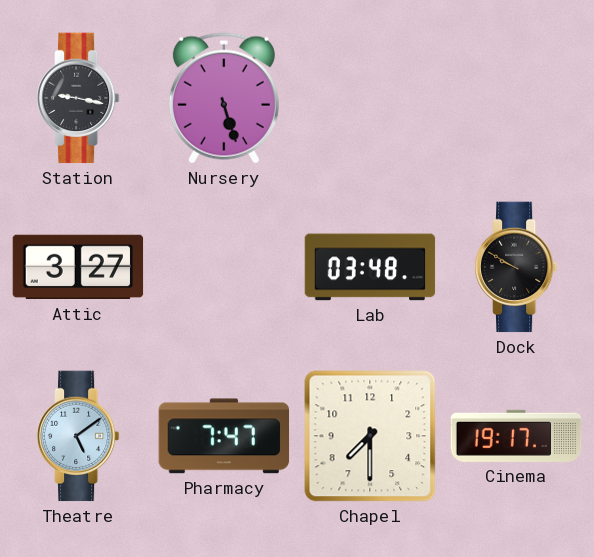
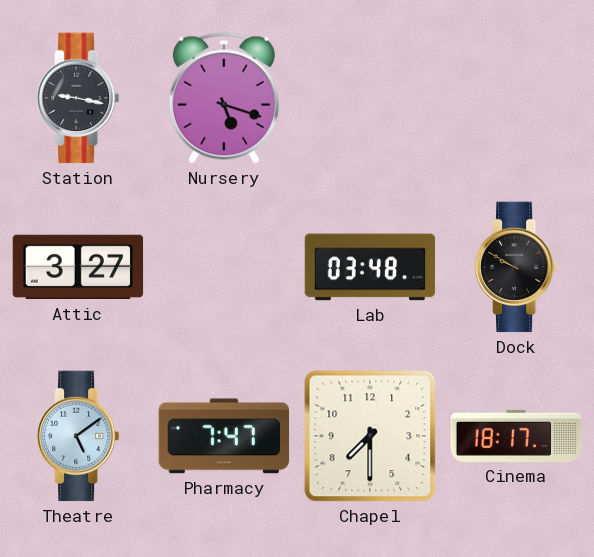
Nursery: 5:27 -> 5:18 (224, 98)
Cinema: 19:17 -> 18:17 (516, 436)
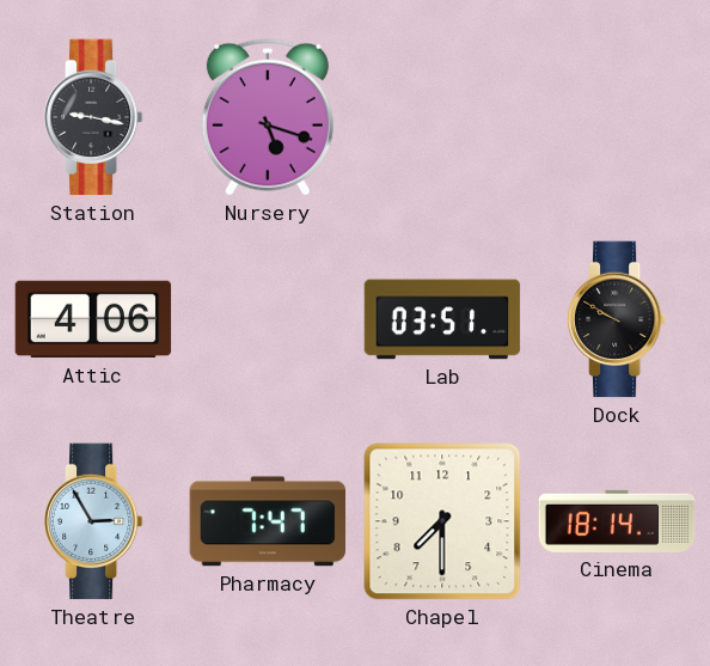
Attic: 3:27 -> 4:06 (93, 319)
Lab: 03:48 -> 03:51 (442, 319)
Theatre: 5:09 -> 2:55 (93, 521)
Cinema: 18:17 -> 18:14 (617, 521)
